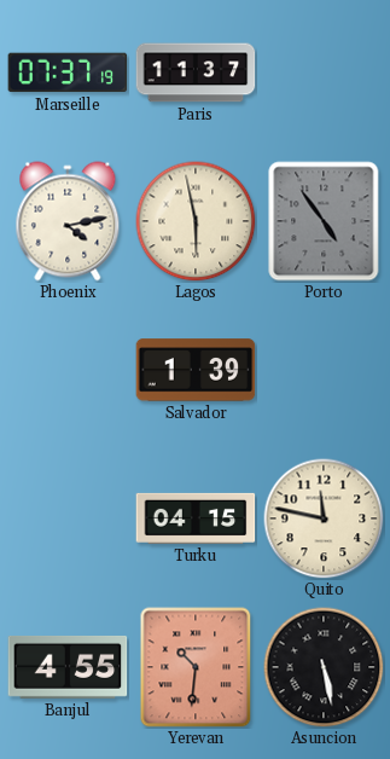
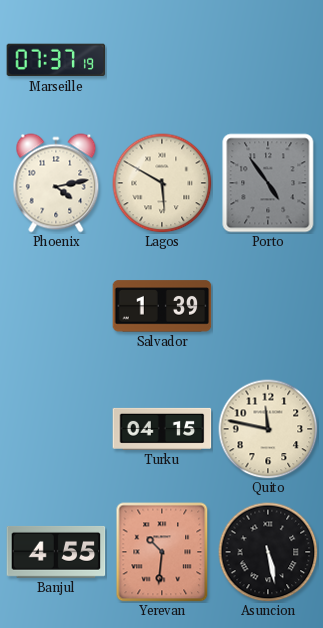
Paris: 11:37 -> none (196, 73)
Lagos: 5:58 -> 5:50 (162, 183)
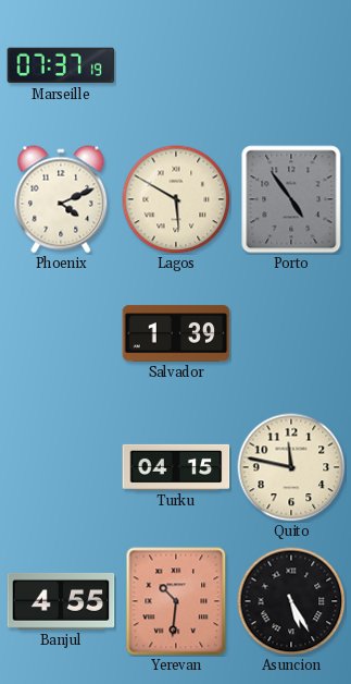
Phoenix: 4:13 -> 4:11 (61, 199)
Asuncion: 5:28 -> 5:25 (291, 601)
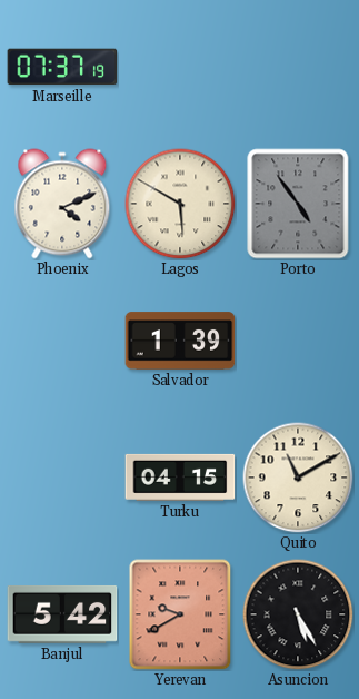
Quito: 11:47 -> 11:10 (298, 478)
Banjul: 4:55 -> 5:42 (62, 614)
Yerevan: 10:31 -> 9:40 (180, 614)
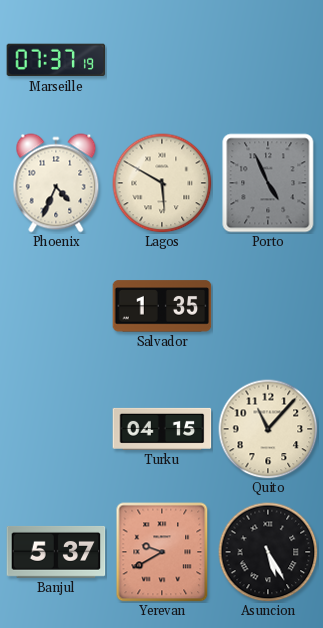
Phoenix: 4:11 -> 4:34 (56, 183)
Porto: 4:54 -> 4:56 (268, 183)
Salvador: 1:39 -> 1:35 (162, 306)
Quito: 11:10 -> 11:07 (268, 429)
Banjul: 5:42 -> 5:37 (56, 552)
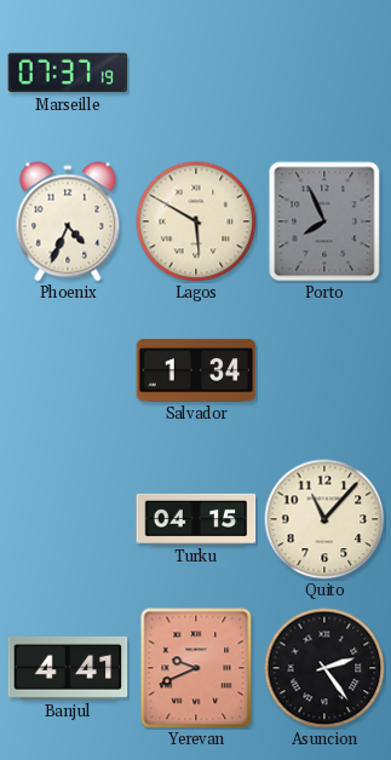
Porto: 4:56 -> 7:56 (324, 221)
Salvador: 1:35 -> 1:34 (196, 370)
Banjul: 5:37 -> 4:41 (68, 668)
Yerevan: 9:40 -> 9:41 (196, 668)
Asuncion: 5:25 -> 2:24 (324, 668)
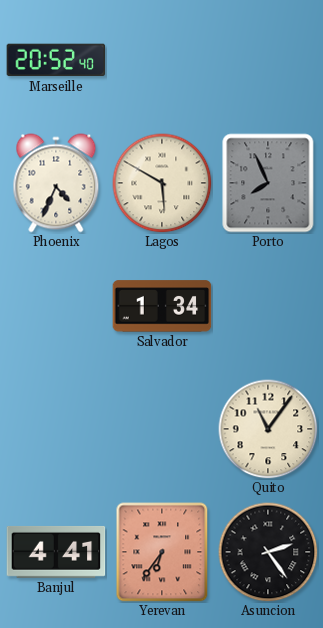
Marseille: 07:37 -> 20:52 (56, 60)
Turku: 04:15 -> none (196, 519)
Quito: 11:07 -> 11:06 (268, 429)
Yerevan: 9:41 -> 6:36 (162, 552)
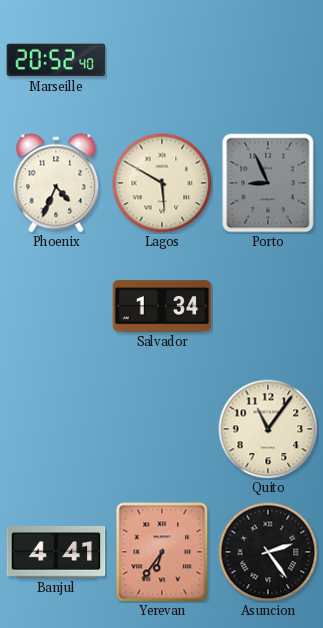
Porto: 7:56 -> 8:56 (268, 183)
